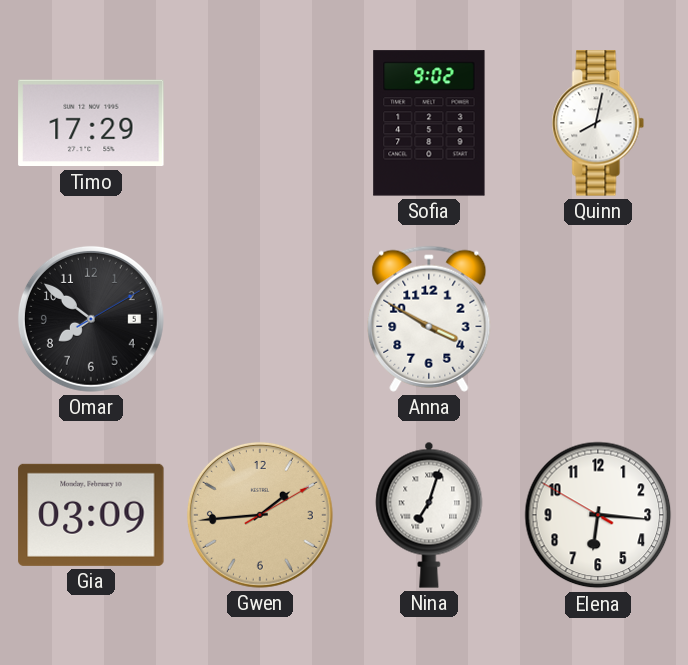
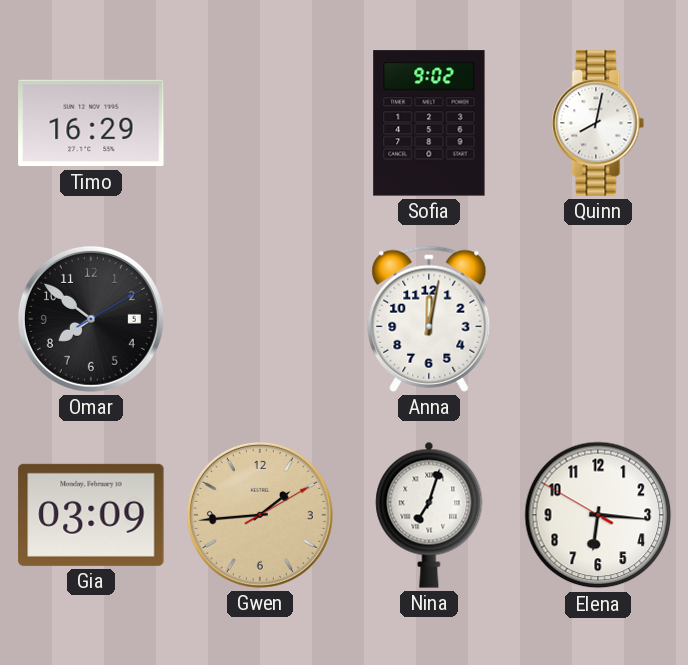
Timo: 17:29 -> 16:29 (91, 123)
Anna: 3:50 -> 12:02 (429, 319)
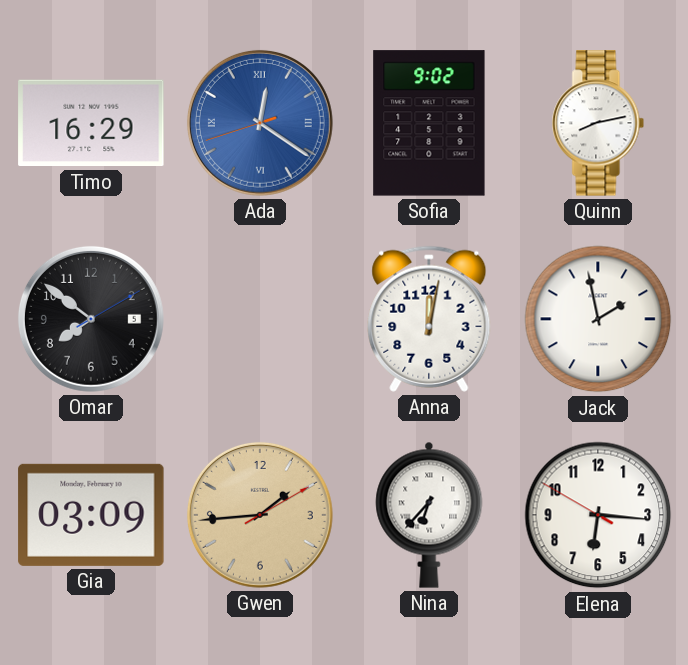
Ada: none -> 12:20 (260, 123)
Quinn: 8:02 -> 8:13 (598, 123)
Jack: none -> 1:58 (598, 319)
Nina: 7:03 -> 6:37 (429, 515)
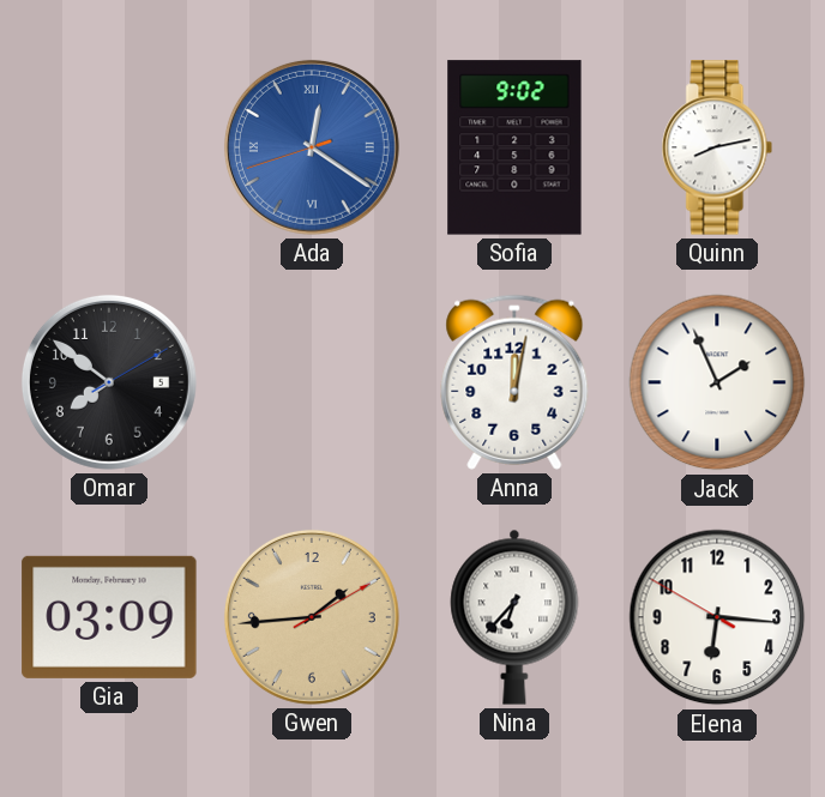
Timo: 16:29 -> none (91, 123)
Jack: 1:58 -> 1:56 (717, 382)
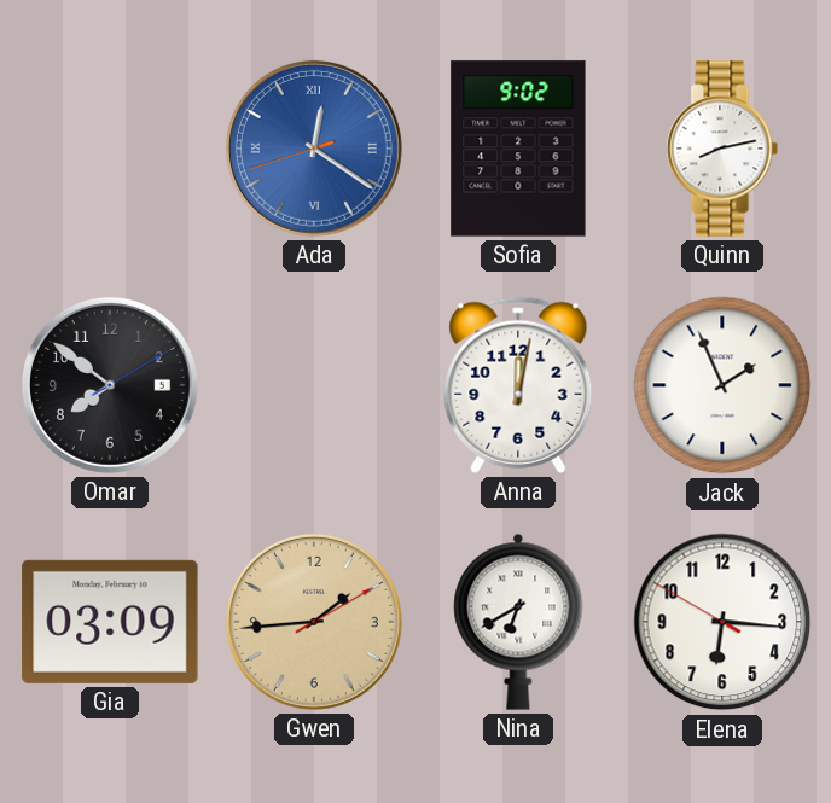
Nina: 6:37 -> 6:40 (518, 622)
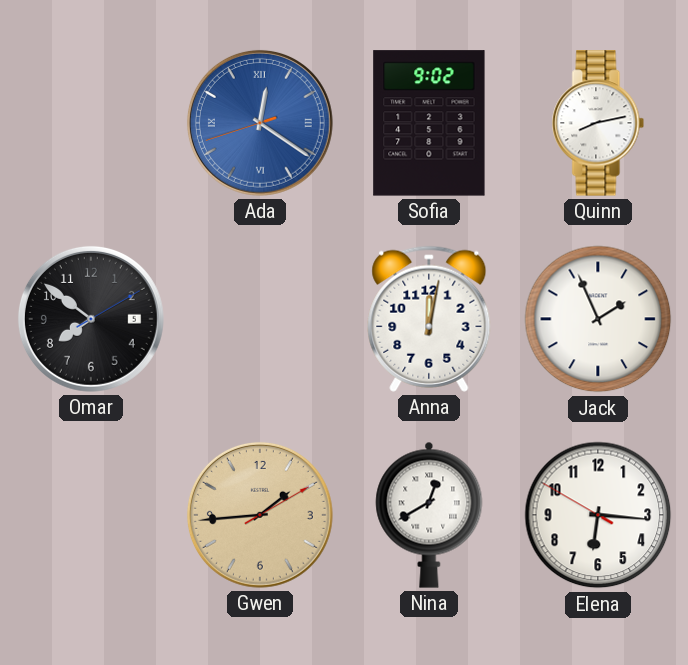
Gia: 03:09 -> none (110, 622)
Nina: 6:40 -> 12:40 (429, 515)
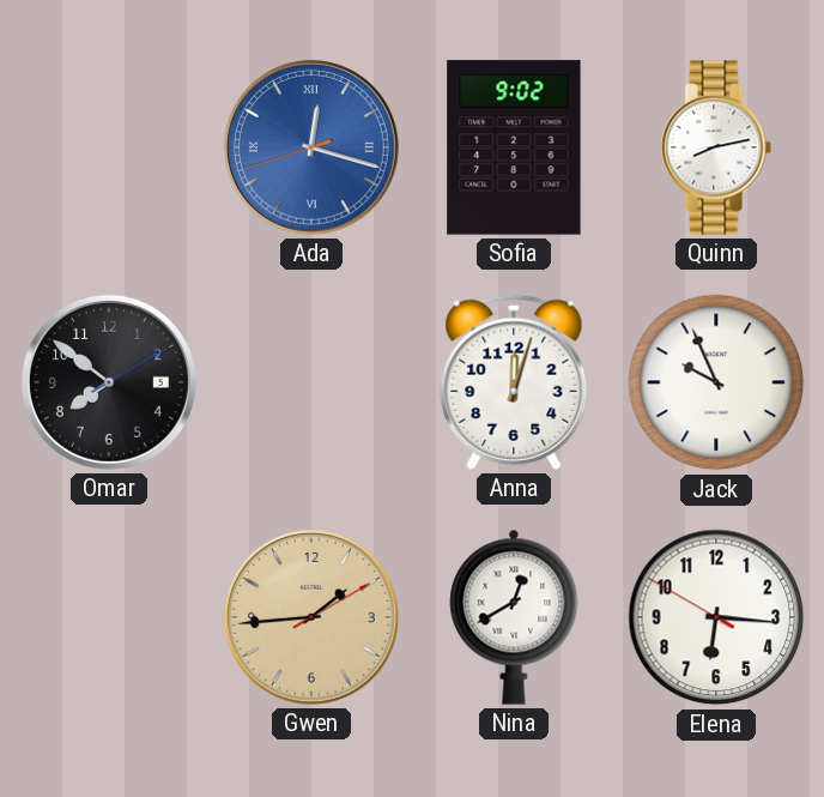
Ada: 12:20 -> 12:17 (311, 147)
Anna: 12:02 -> 12:03 (514, 382)
Jack: 1:56 -> 9:56 (716, 382)
